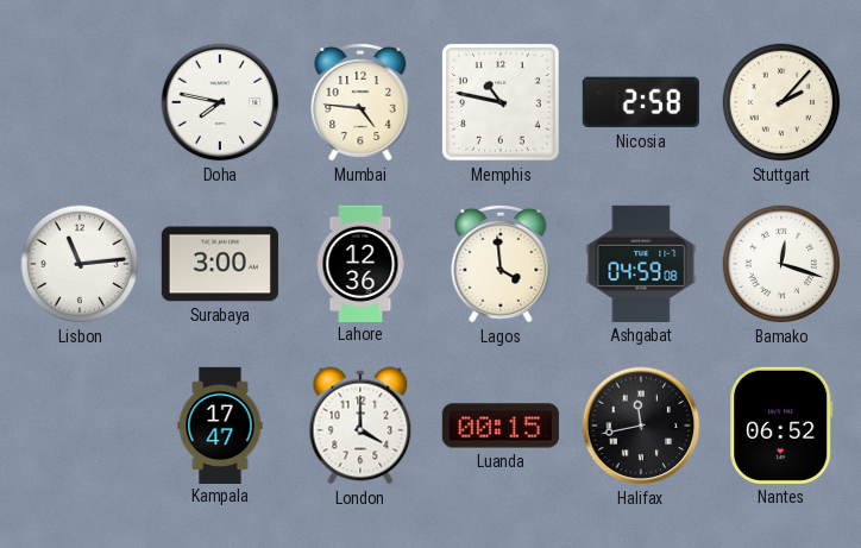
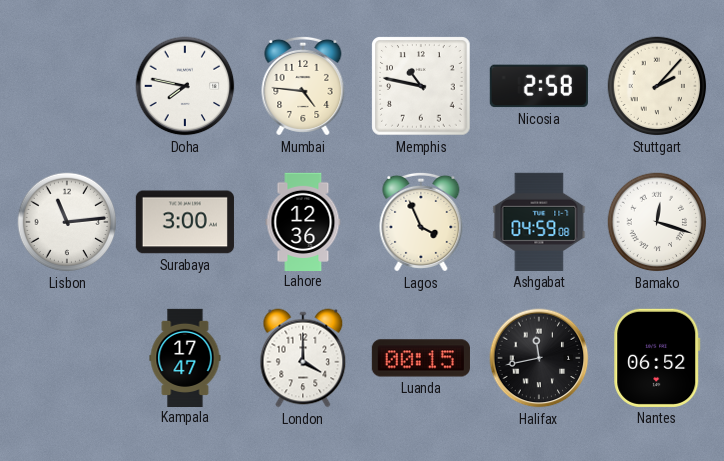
Lagos: 3:59 -> 3:56 (421, 222)
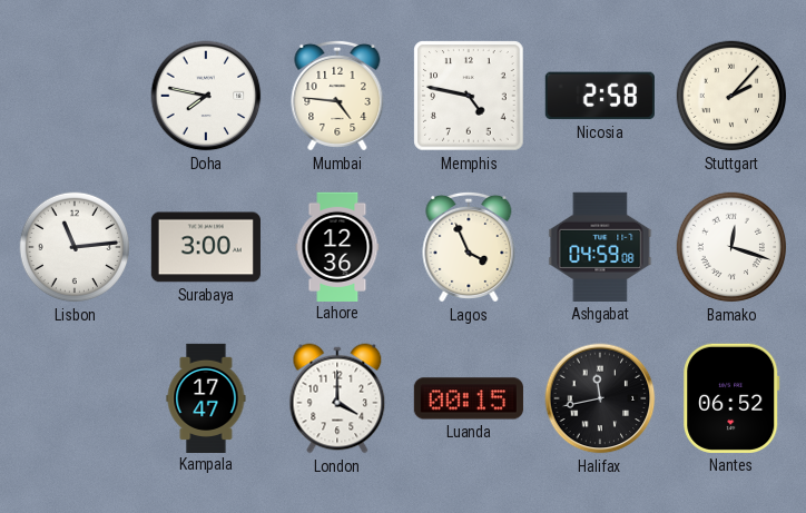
Memphis: 10:47 -> 4:47 (469, 96)
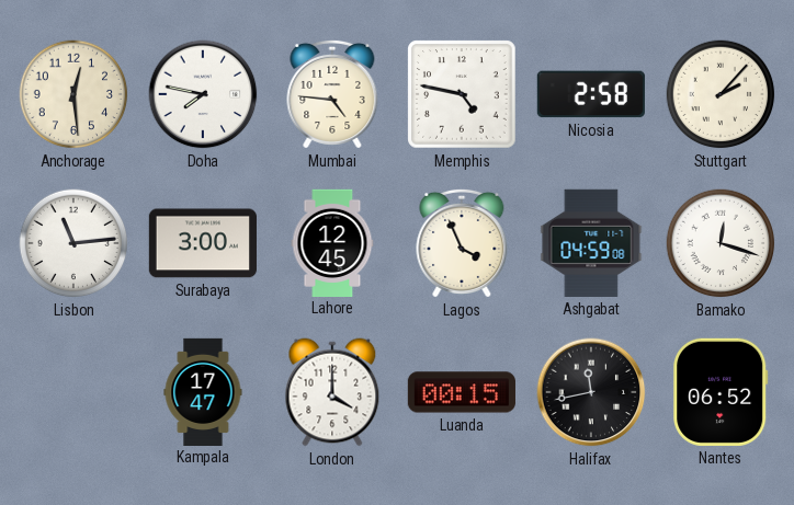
Anchorage: none -> 12:29 (73, 94)
Lahore: 12:36 -> 12:45 (332, 242)
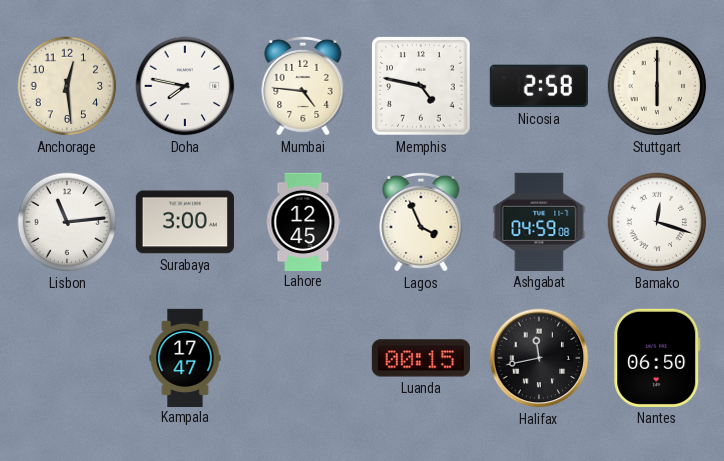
Stuttgart: 2:07 -> 6:00 (657, 86)
London: 4:00 -> none (332, 392)
Nantes: 06:52 -> 06:50 (657, 358)
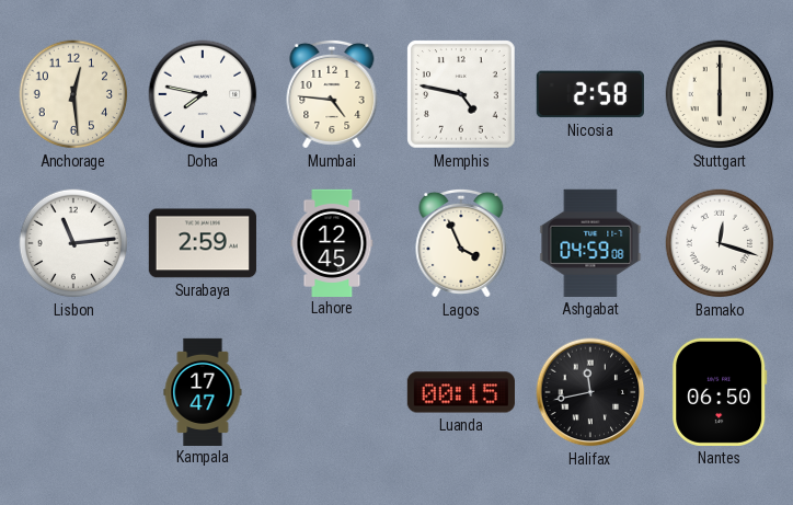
Surabaya: 3:00 -> 2:59 (203, 243)
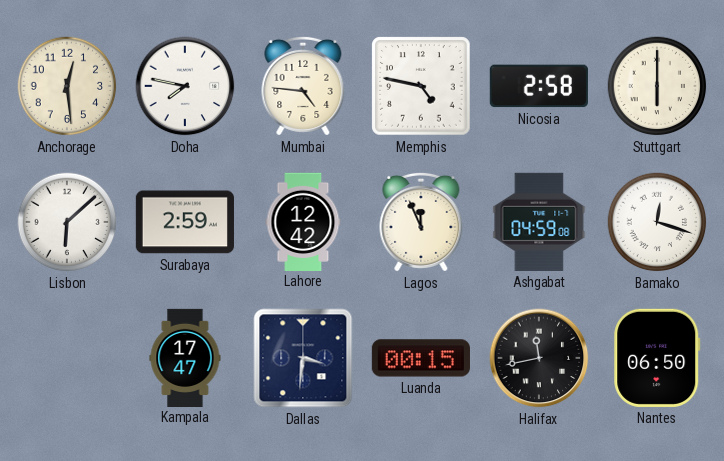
Lisbon: 11:14 -> 6:08 (67, 222)
Lahore: 12:45 -> 12:42 (303, 221)
Lagos: 3:56 -> 11:56 (421, 222)
Dallas: none -> 3:31 (303, 358)
